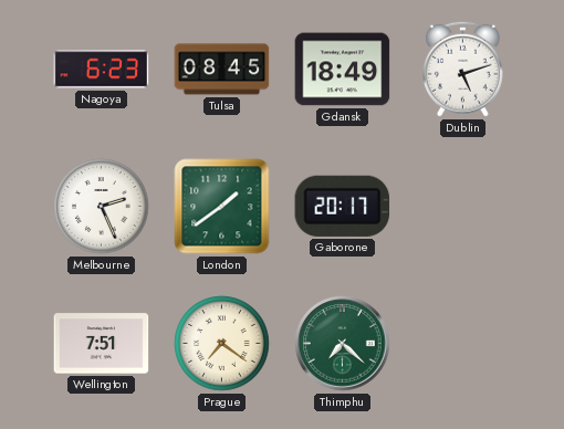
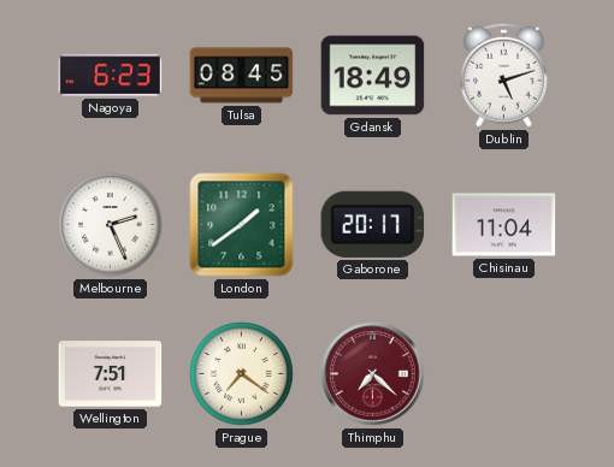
Chisinau: none -> 11:04 (504, 225)
Thimphu dial: green -> burgundy (373, 374)
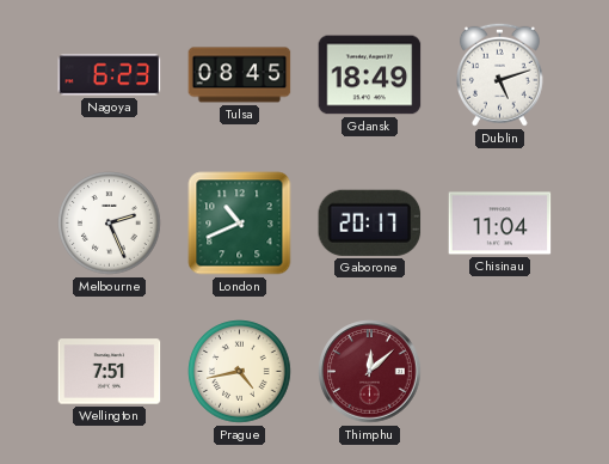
London: 1:39 -> 10:41 (240, 224)
Prague: 7:21 -> 4:43 (240, 372)
Thimphu: 7:22 -> 12:08 (370, 372)
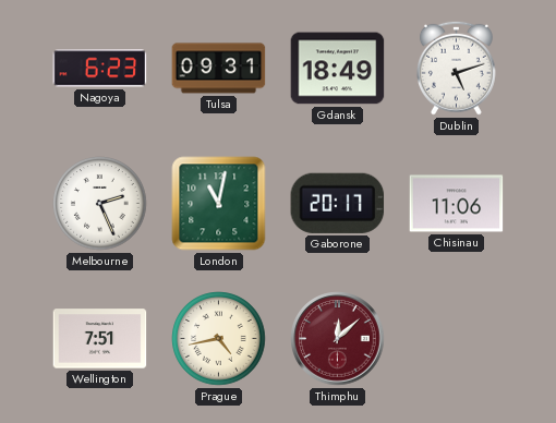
Tulsa: 08:45 -> 09:31 (219, 69)
London: 10:41 -> 11:02 (219, 204)
Chisinau: 11:04 -> 11:06 (457, 204)
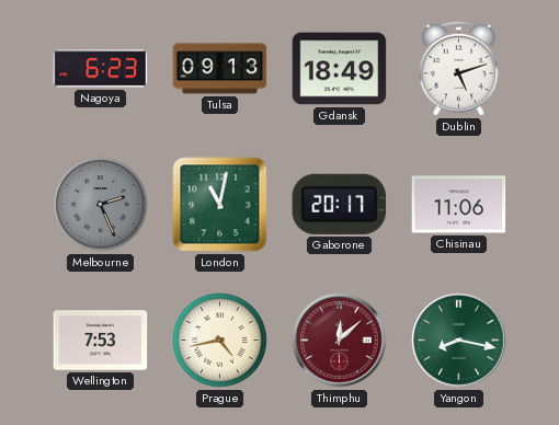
Tulsa: 09:31 -> 09:13 (220, 69)
Melbourne dial: white -> grey (101, 205)
Wellington: 7:51 -> 7:53 (101, 341)
Yangon: none -> 8:17 (459, 341)
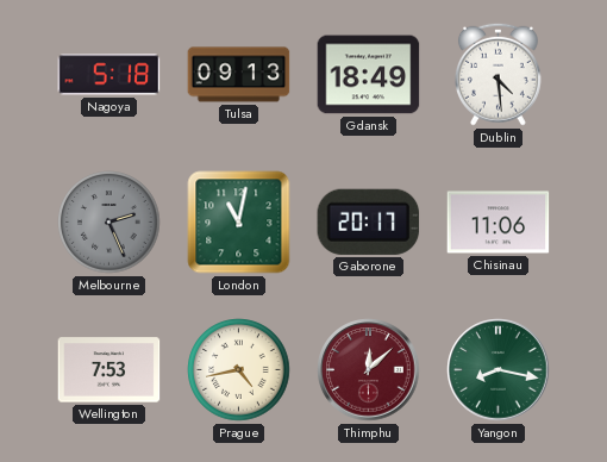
Nagoya: 6:23 -> 5:18 (109, 75)
Dublin: 5:12 -> 4:29 (498, 74)
